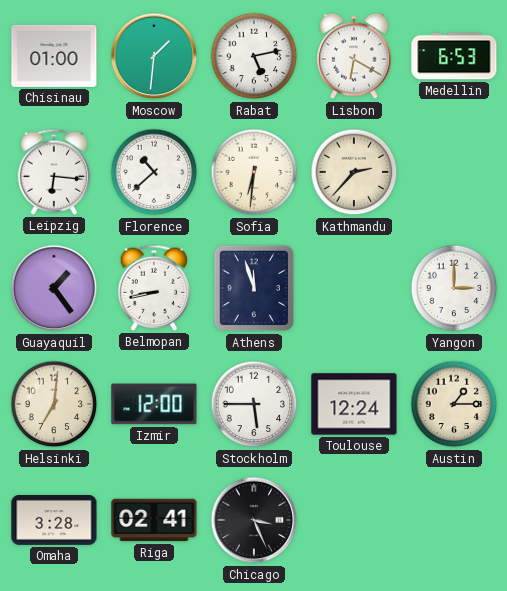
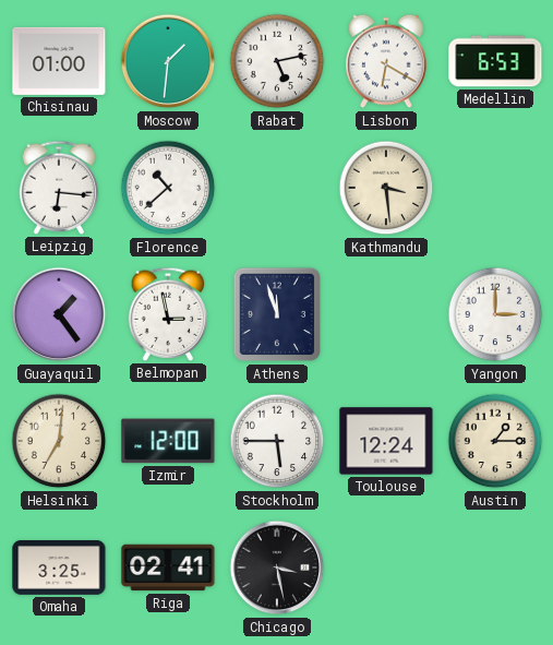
Sofia: 6:31 -> none (254, 172)
Kathmandu: 2:37 -> 3:29 (386, 188)
Belmopan: 8:43 -> 2:58 (168, 314)
Omaha: 3:28 -> 3:25 (59, 568)
Chicago: 3:26 -> 3:28 (277, 568)
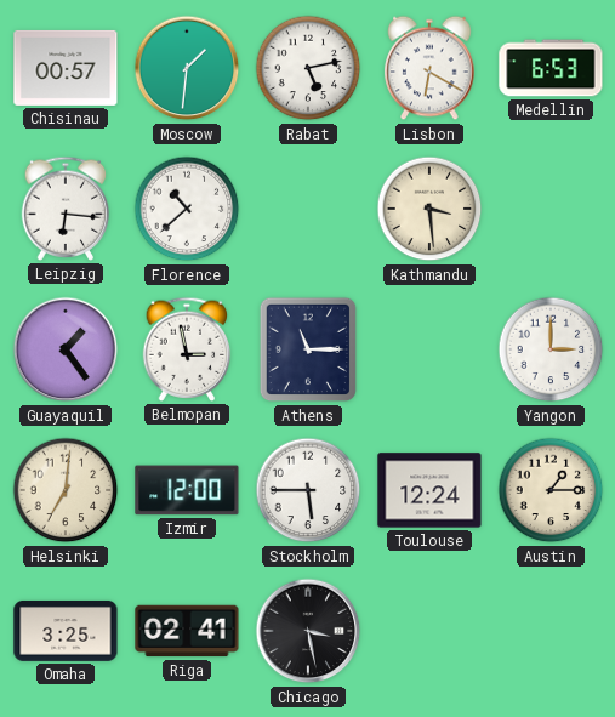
Chisinau: 01:00 -> 00:57 (66, 68)
Athens: 11:57 -> 11:15 (308, 349)
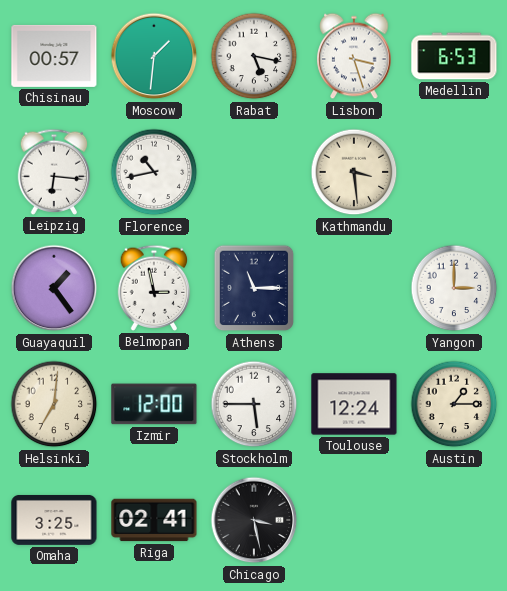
Rabat: 5:13 -> 5:17 (254, 56)
Lisbon: 6:20 -> 3:27 (354, 56)
Florence: 10:38 -> 10:43 (154, 172)
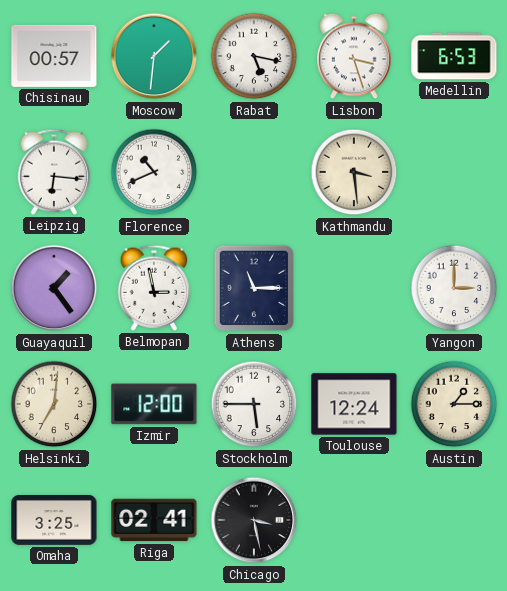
Florence: 10:43 -> 10:41 (154, 172)
